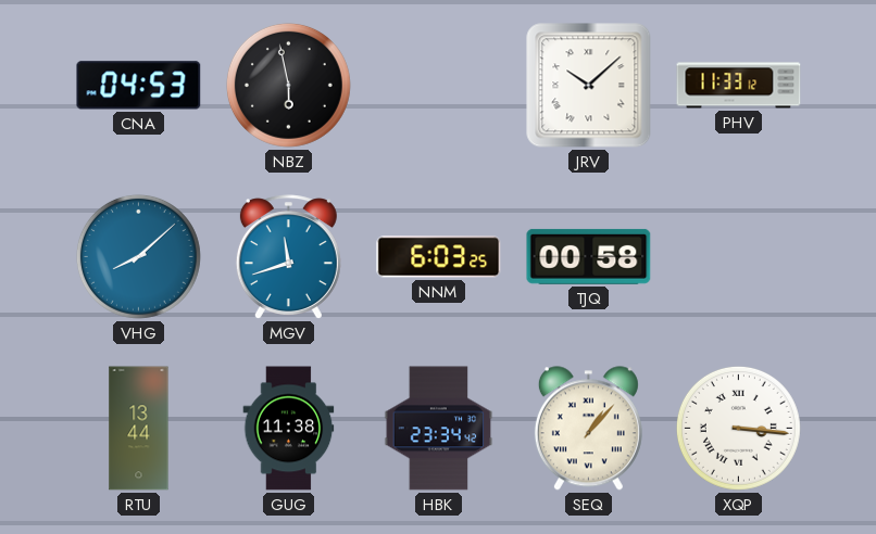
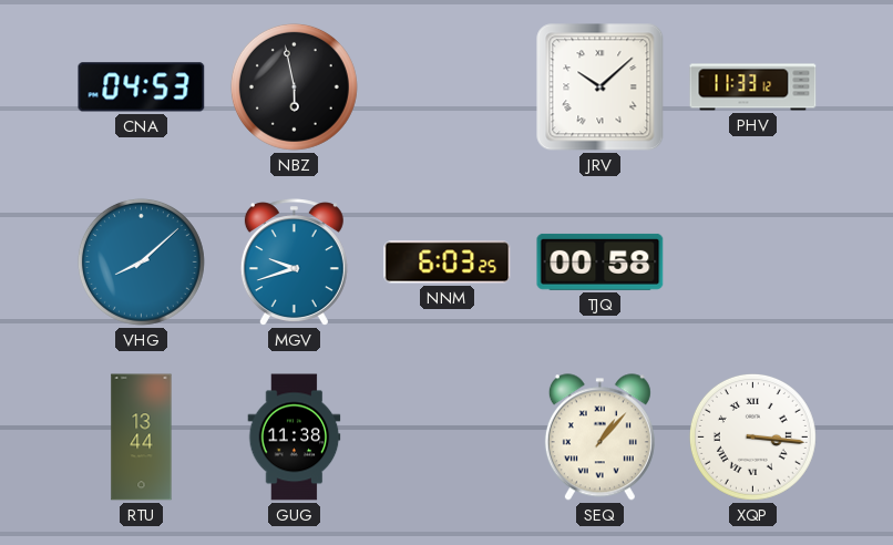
MGV: 11:42 -> 9:42 (294, 263)
HBK: 23:34 -> none (439, 429)
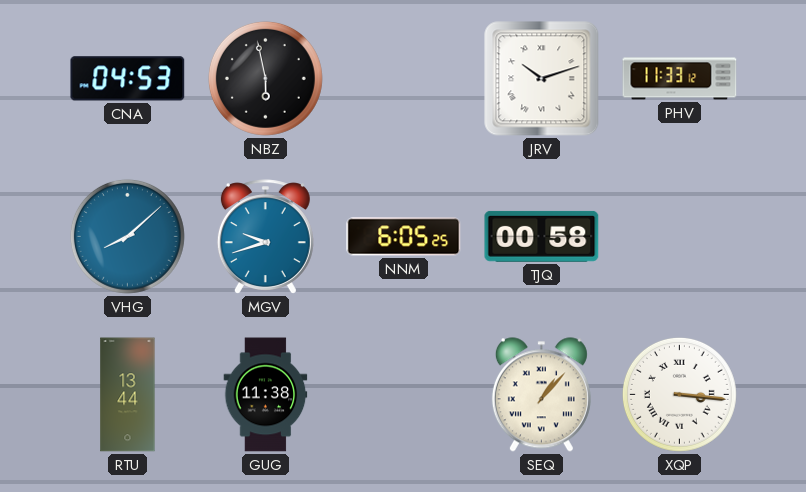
JRV: 10:08 -> 10:12 (542, 79)
NNM: 6:03 -> 6:05 (404, 237)
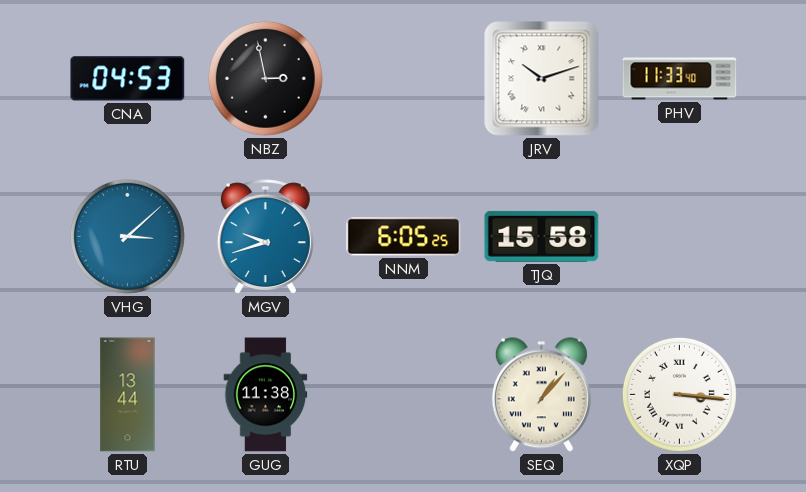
NBZ: 5:58 -> 2:58 (265, 78)
PHV: 11:33:12 -> 11:33:40 (680, 79)
VHG: 8:08 -> 3:08 (127, 236)
TJQ: 00:58 -> 15:58 (542, 236)
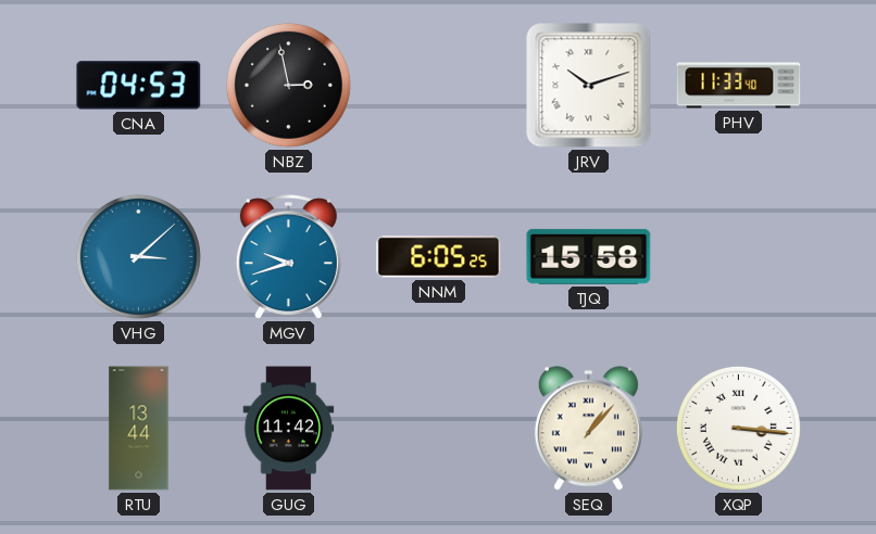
GUG: 11:38 -> 11:42 (289, 429)
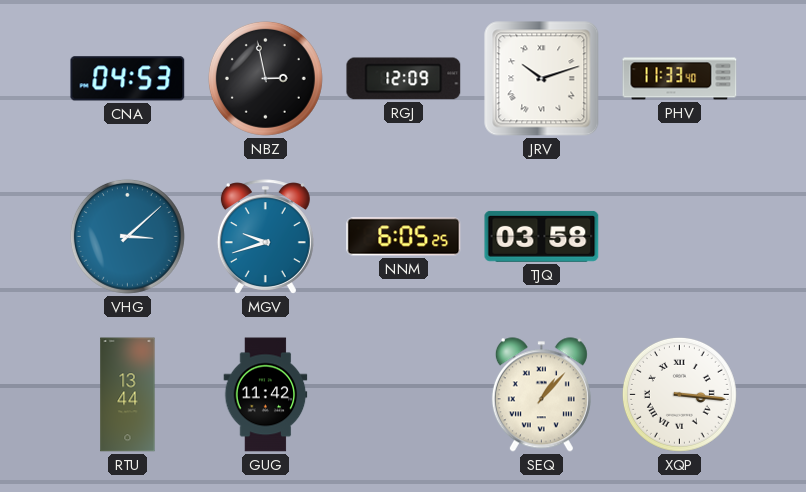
RGJ: none -> 12:09 (404, 79)
TJQ: 15:58 -> 03:58 (542, 236)
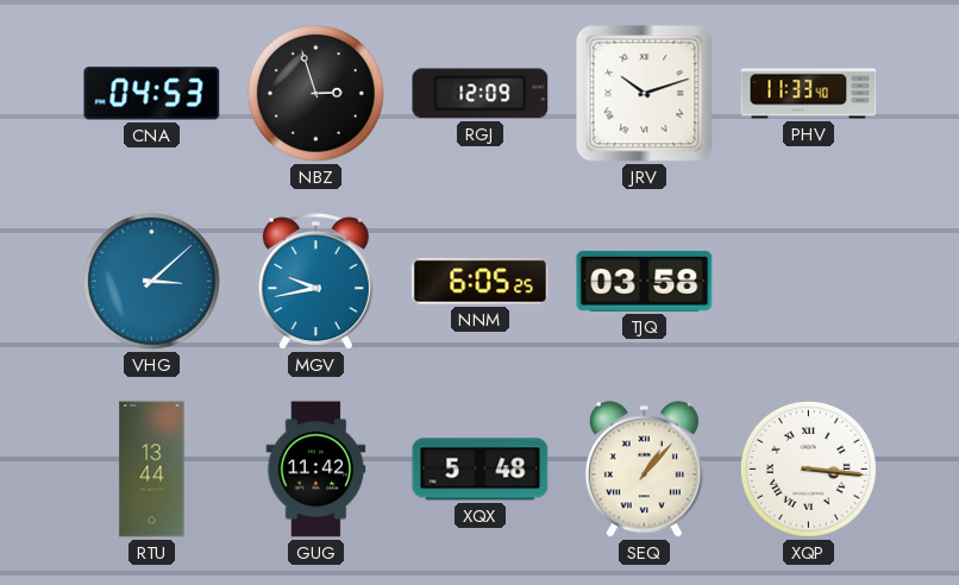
NBZ: 2:58 -> 2:57 (315, 93)
MGV: 9:42 -> 9:43 (315, 282)
XQX: none -> 5:48 (481, 470)
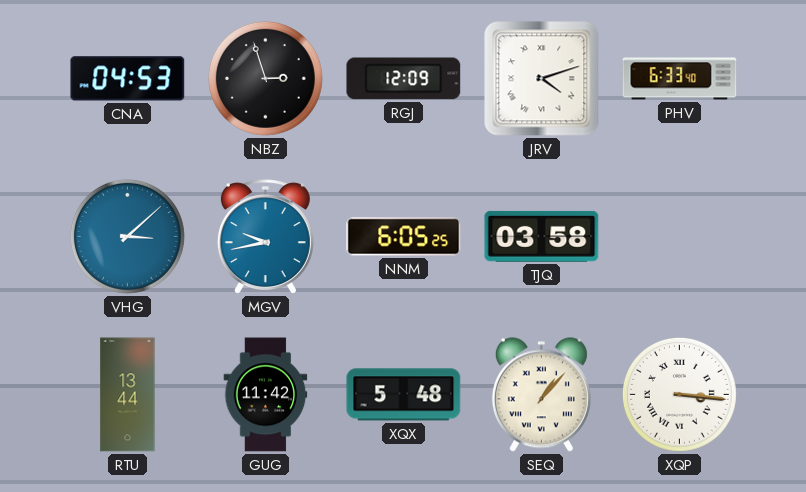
JRV: 10:12 -> 4:12 (542, 79)
PHV: 11:33 -> 6:33 (680, 79)
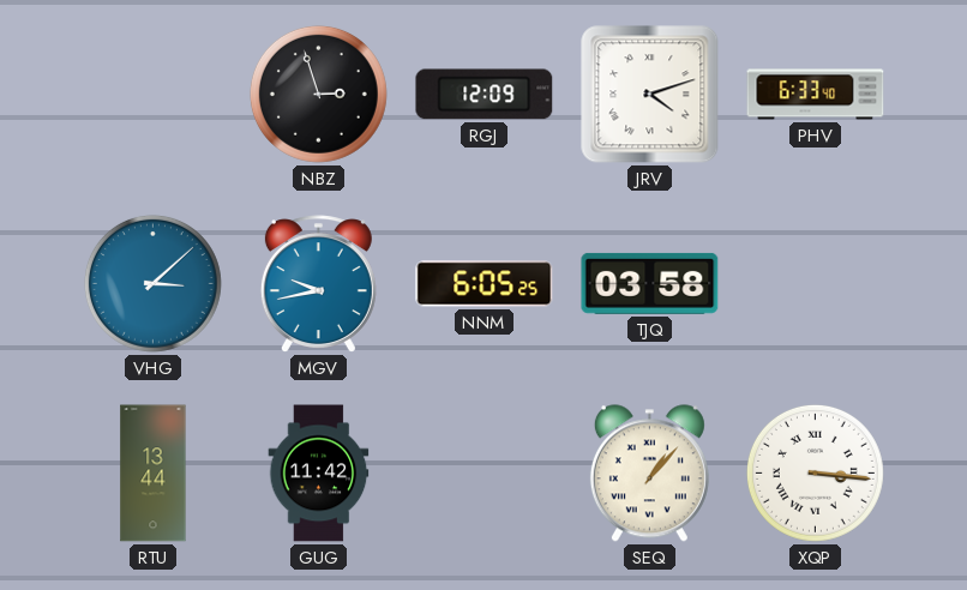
CNA: 04:53 -> none (128, 79)
XQX: 5:48 -> none (404, 395)
